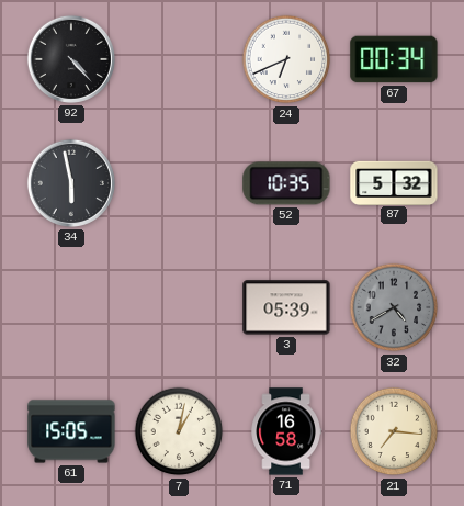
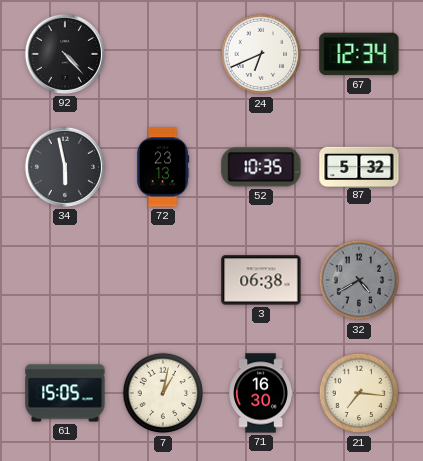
67: 00:34 -> 12:34 (359, 54)
72: none -> 23:13 (163, 167)
3: 05:39 -> 06:38 (261, 280)
71: 16:58 -> 16:30 (261, 393)
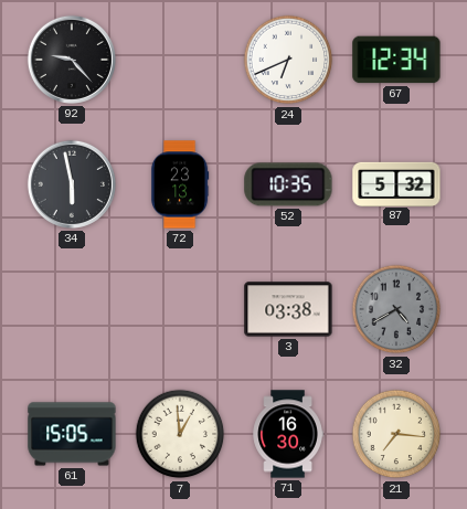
92: 4:23 -> 9:23 (72, 60)
3: 06:38 -> 03:38 (288, 309)
7: 1:02 -> 12:59 (180, 434)
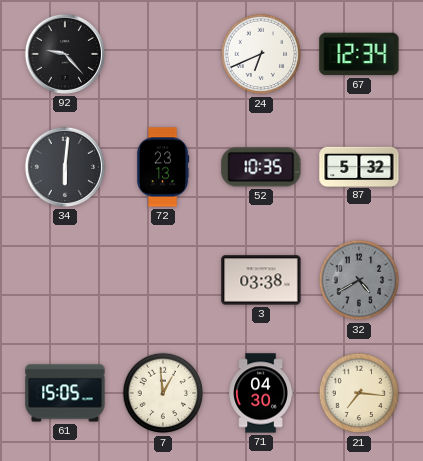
34: 5:58 -> 6:01 (65, 167)
71: 16:30 -> 04:30 (261, 393)
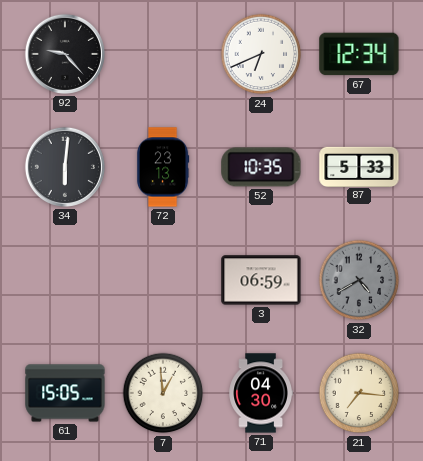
87: 5:32 -> 5:33 (359, 166)
3: 03:38 -> 06:59 (261, 280)
